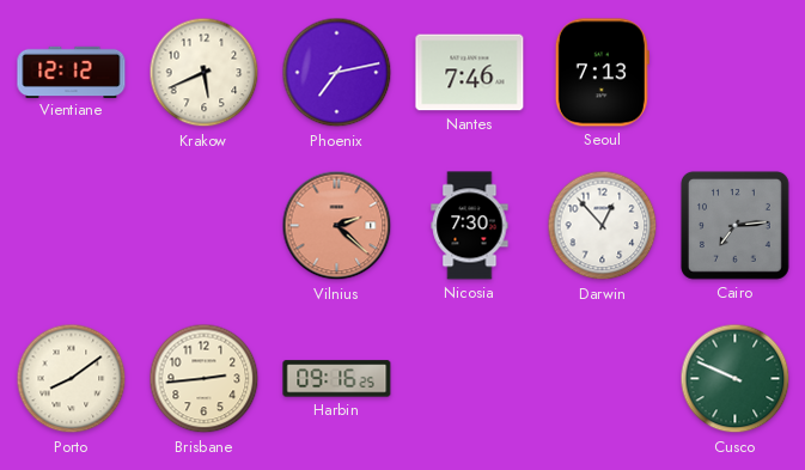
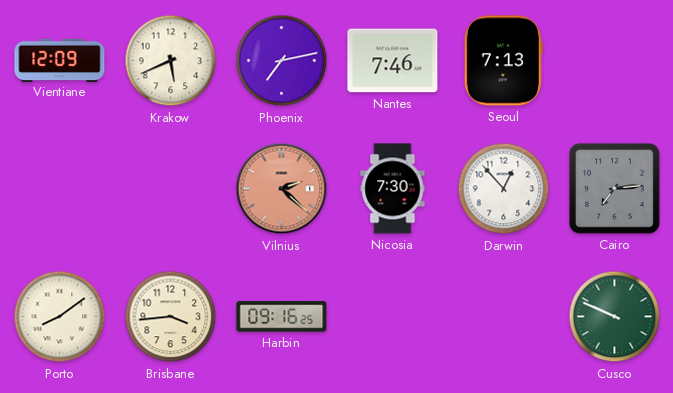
Vientiane: 12:12 -> 12:09 (60, 60)
Brisbane: 2:44 -> 3:44 (171, 317)
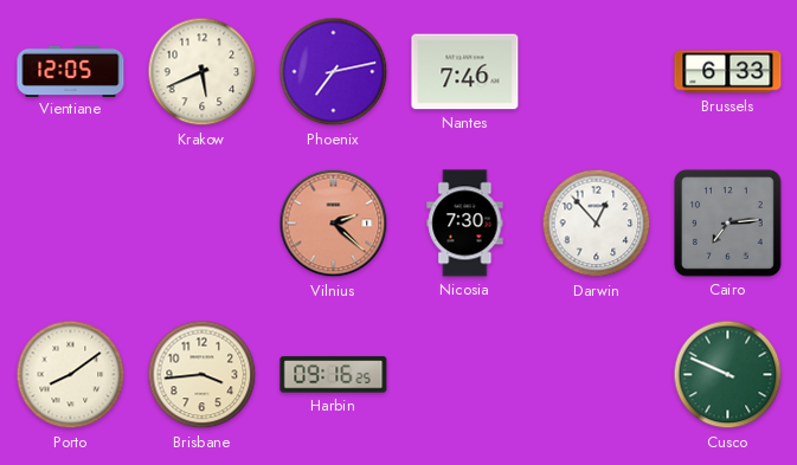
Vientiane: 12:09 -> 12:05 (71, 71)
Seoul: 7:13 -> none (503, 61)
Brussels: none -> 6:33 (728, 72)
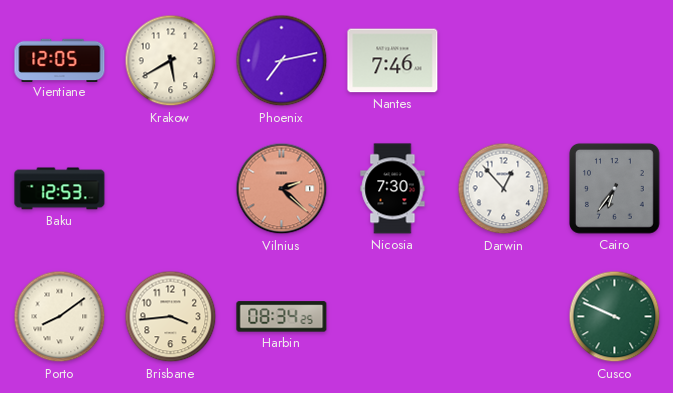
Krakow: 5:41 -> 5:40 (171, 61)
Brussels: 6:33 -> none (728, 72)
Baku: none -> 12:53 (60, 189)
Cairo: 7:14 -> 6:36 (614, 188)
Harbin: 09:16 -> 08:34 (282, 317)
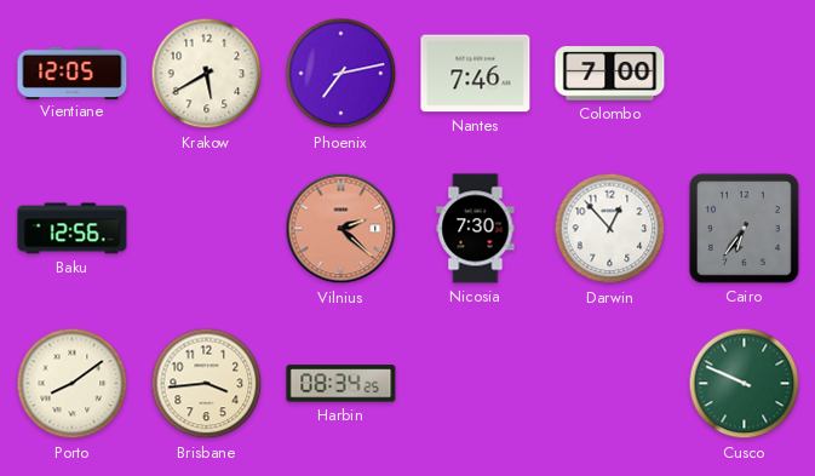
Colombo: none -> 7:00 (610, 74)
Baku: 12:53 -> 12:56 (73, 229)
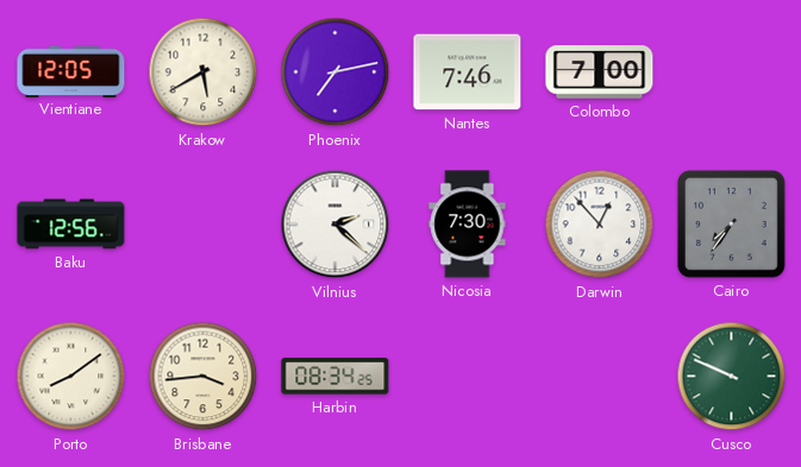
Vilnius dial: salmon -> white (336, 225)
Cairo: 6:36 -> 7:36 (731, 223)
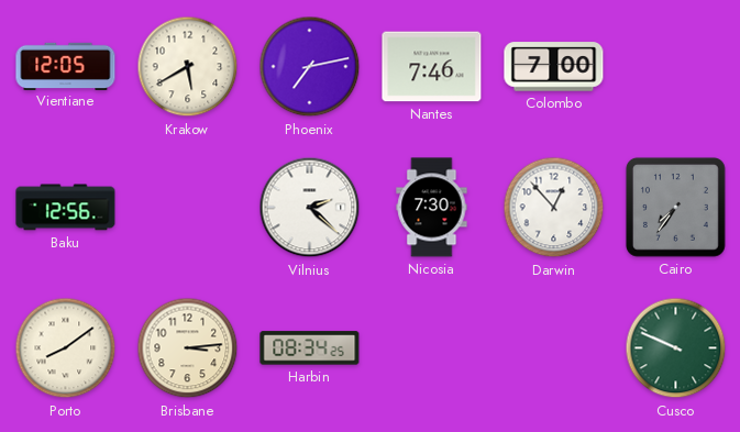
Brisbane: 3:44 -> 3:14 (188, 348)
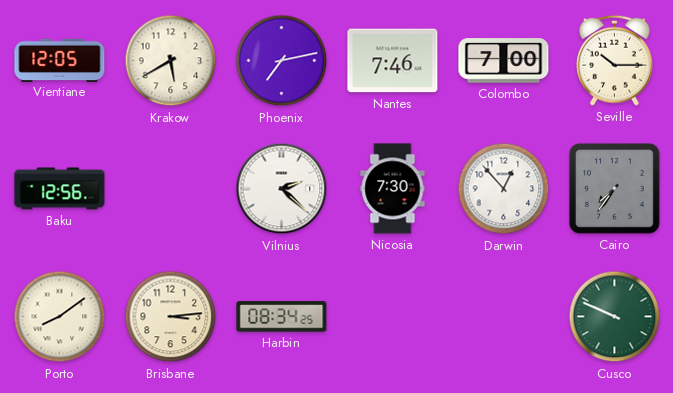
Seville: none -> 10:15 (615, 60)
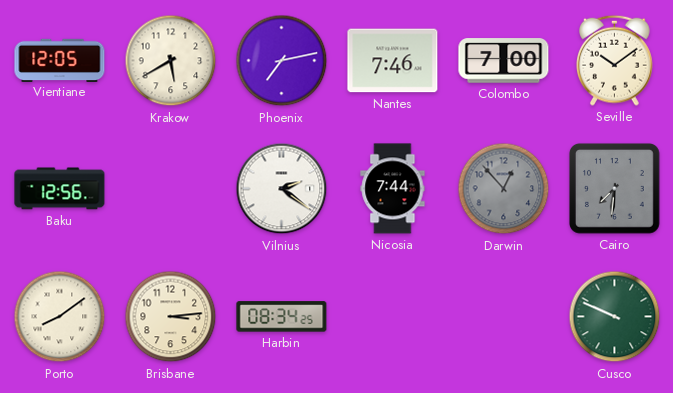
Seville: 10:15 -> 10:09 (615, 60)
Vilnius: 2:22 -> 2:21 (282, 189)
Nicosia: 7:30 -> 7:44 (393, 189)
Darwin dial: white -> grey (504, 189)
Cairo: 7:36 -> 7:31 (614, 188)
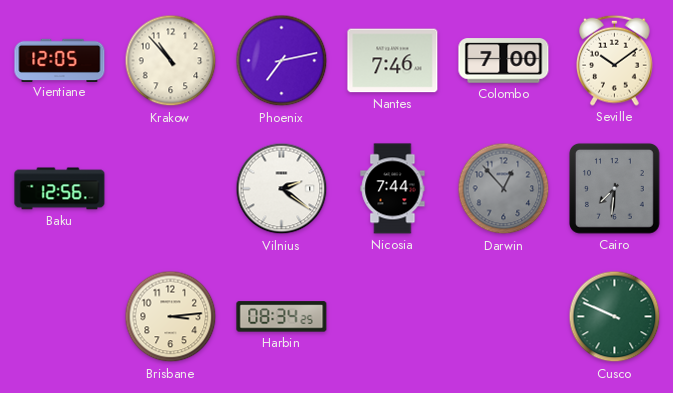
Krakow: 5:40 -> 10:53 (171, 61)
Porto: 8:09 -> none (60, 317)
